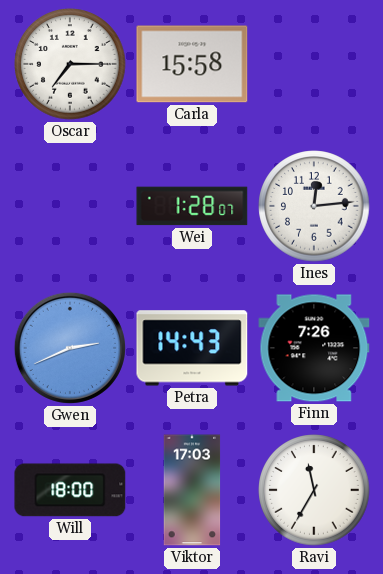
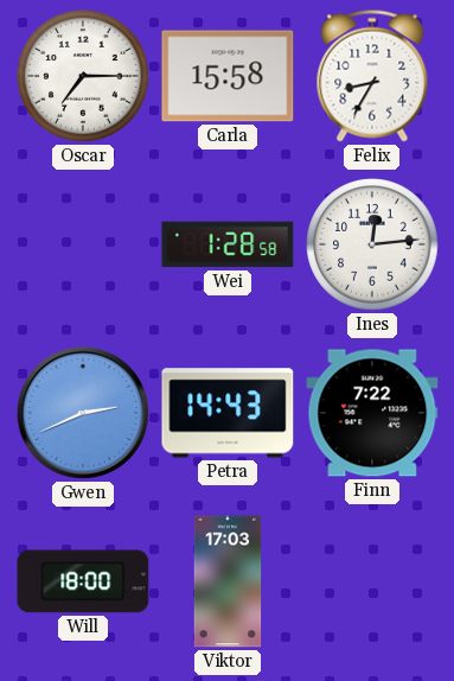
Felix: none -> 8:35 (372, 76)
Wei: 1:28:07 -> 1:28:58 (228, 244)
Finn: 7:26 -> 7:22 (372, 413)
Ravi: 11:35 -> none (314, 490)
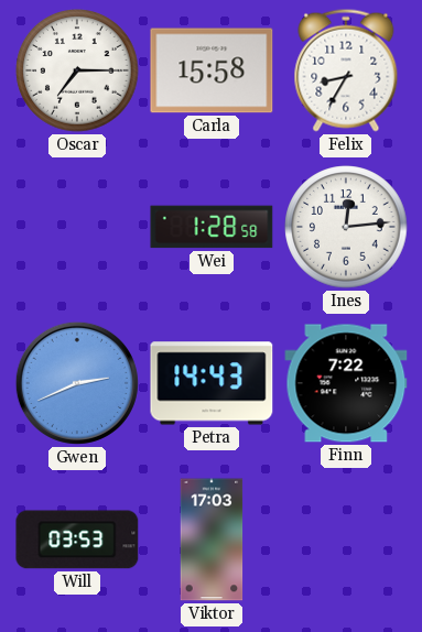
Will: 18:00 -> 03:53 (77, 540)
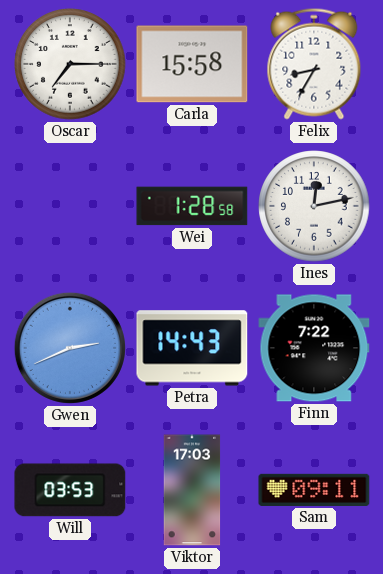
Ines: 12:14 -> 12:13 (314, 206)
Sam: none -> 09:11 (314, 490)
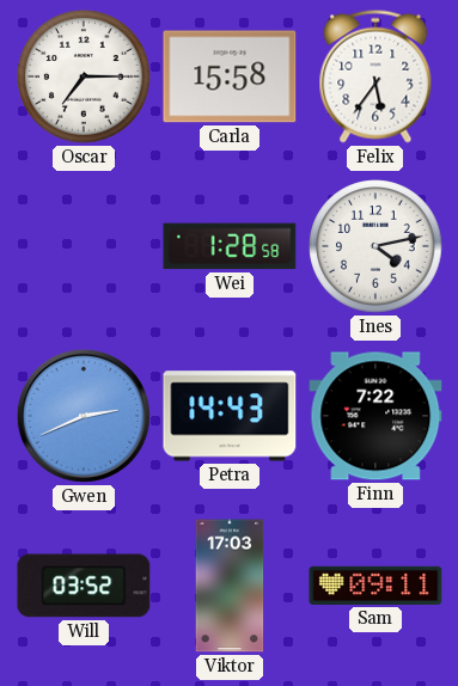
Felix: 8:35 -> 5:36 (375, 76)
Ines: 12:13 -> 4:13 (375, 246)
Will: 03:53 -> 03:52 (84, 586)
